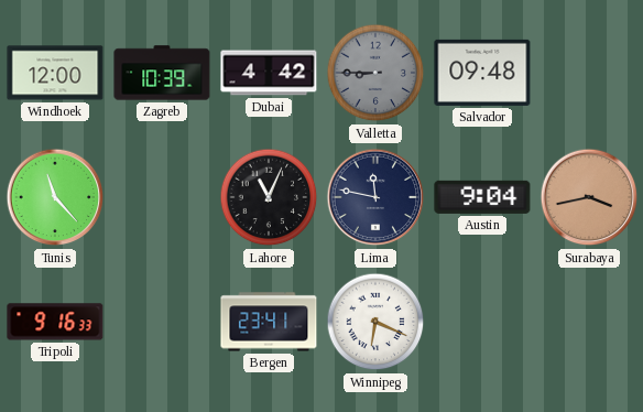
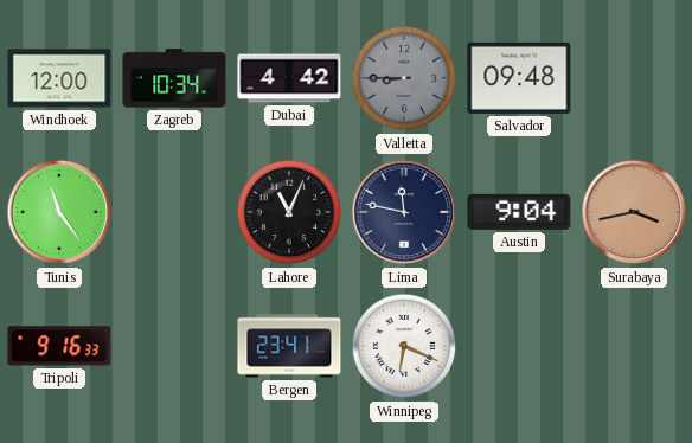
Zagreb: 10:39 -> 10:34 (174, 78)
Tunis: 11:23 -> 11:24 (59, 212)
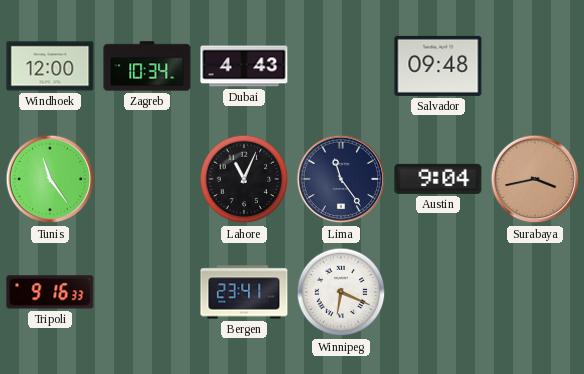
Dubai: 4:42 -> 4:43 (244, 66)
Valletta: 8:45 -> none (404, 78)
Lima: 11:47 -> 11:24 (341, 179)
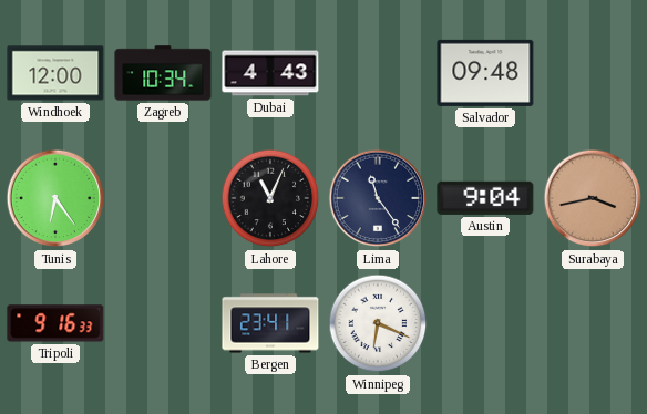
Tunis: 11:24 -> 6:24 (55, 198)
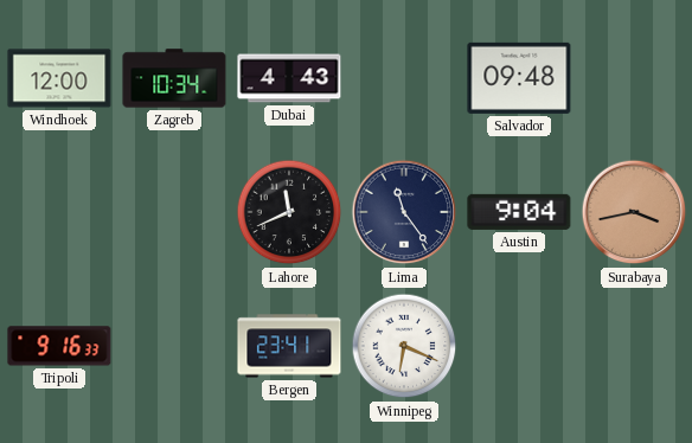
Tunis: 6:24 -> none (55, 198)
Lahore: 11:04 -> 11:41 (289, 212)
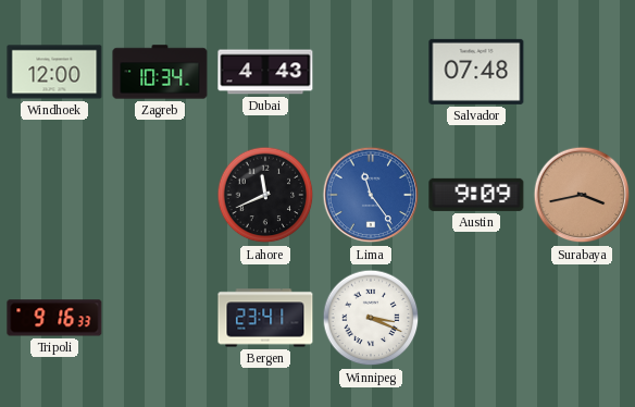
Salvador: 09:48 -> 07:48 (476, 72)
Lima dial: navy -> blue (371, 195)
Austin: 9:04 -> 9:09 (476, 195)
Winnipeg: 6:19 -> 3:19 (371, 318)
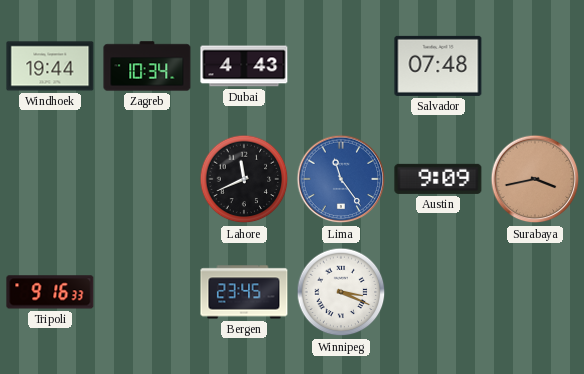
Windhoek: 12:00 -> 19:44 (50, 66)
Bergen: 23:41 -> 23:45 (244, 292)
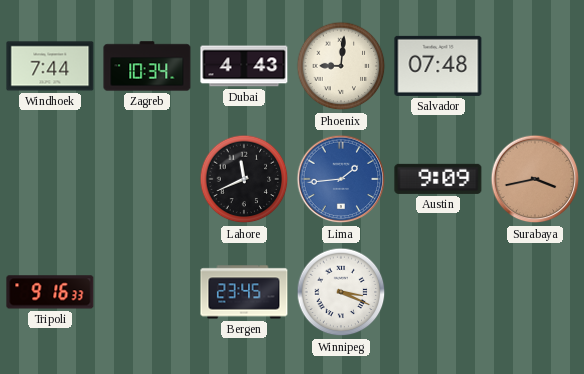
Windhoek: 19:44 -> 7:44 (50, 66)
Phoenix: none -> 9:01 (341, 66)
Lima: 11:24 -> 1:44 (341, 179)
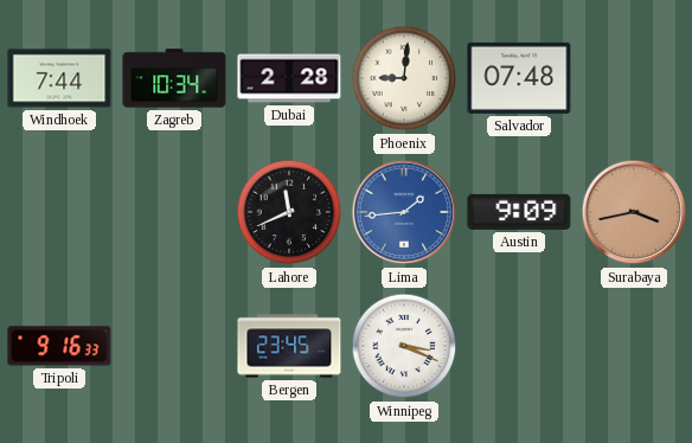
Dubai: 4:43 -> 2:28 (289, 78)
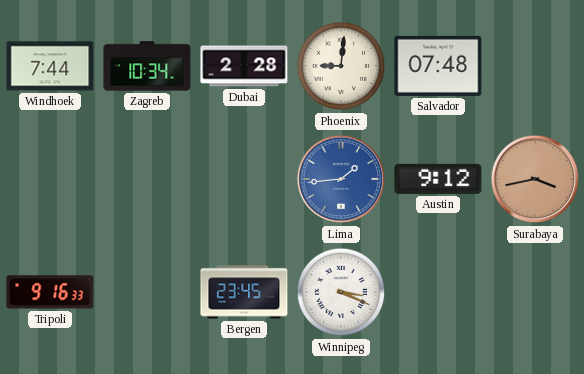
Lahore: 11:41 -> none (289, 212)
Austin: 9:09 -> 9:12 (438, 179)
